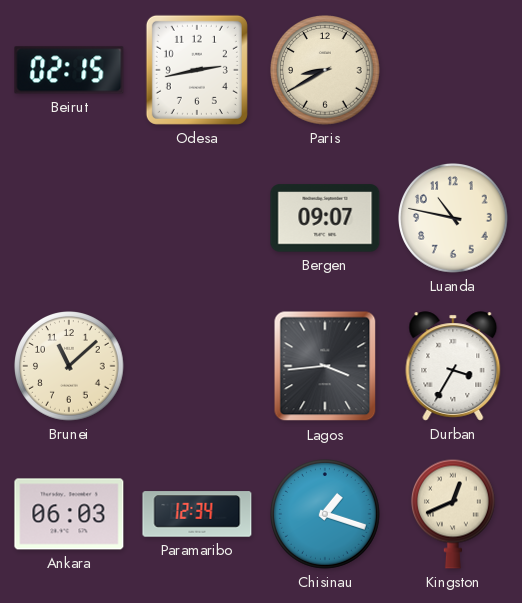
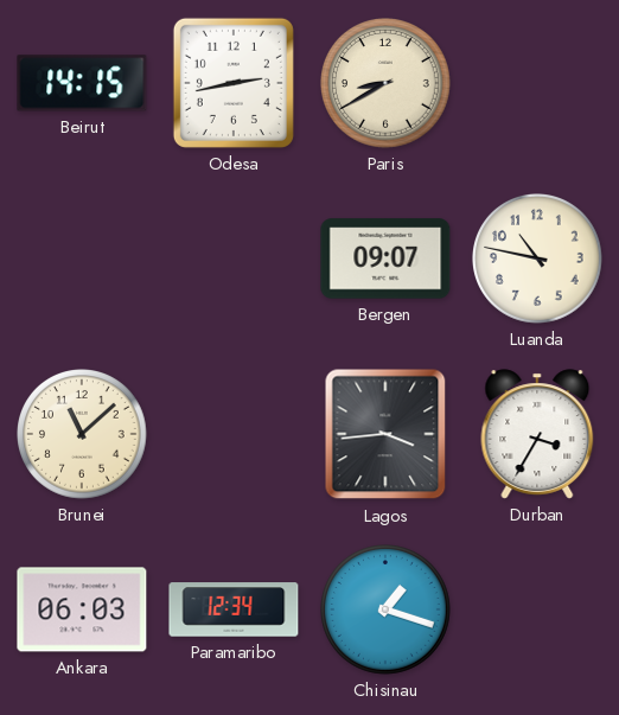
Beirut: 02:15 -> 14:15 (82, 83)
Kingston: 12:41 -> none (453, 514)
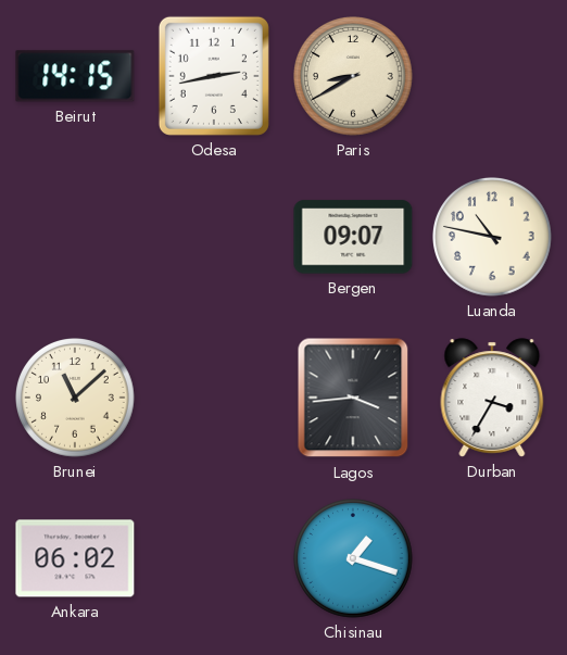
Ankara: 06:03 -> 06:02 (75, 558)
Paramaribo: 12:34 -> none (234, 609)
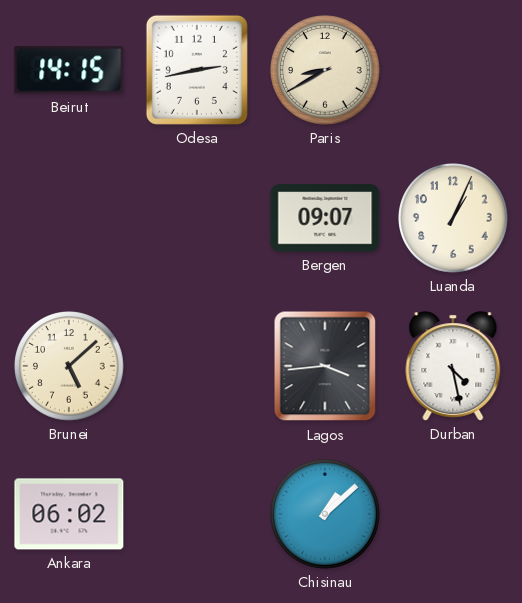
Luanda: 10:47 -> 1:04 (454, 219)
Brunei: 11:08 -> 5:08 (70, 367)
Durban: 3:35 -> 4:28 (453, 366)
Chisinau: 1:18 -> 1:08 (326, 515)
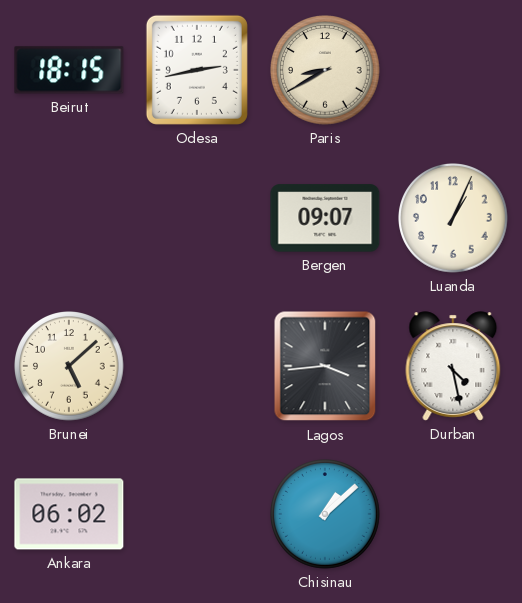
Beirut: 14:15 -> 18:15 (69, 70)
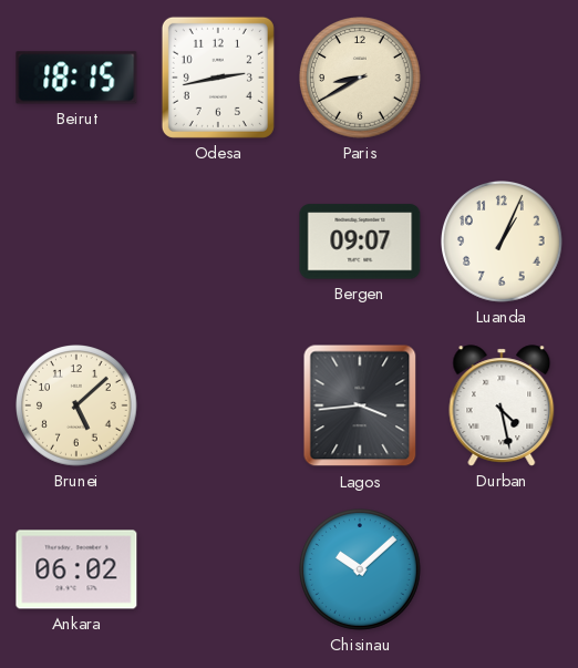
Chisinau: 1:08 -> 10:08 (361, 571)
